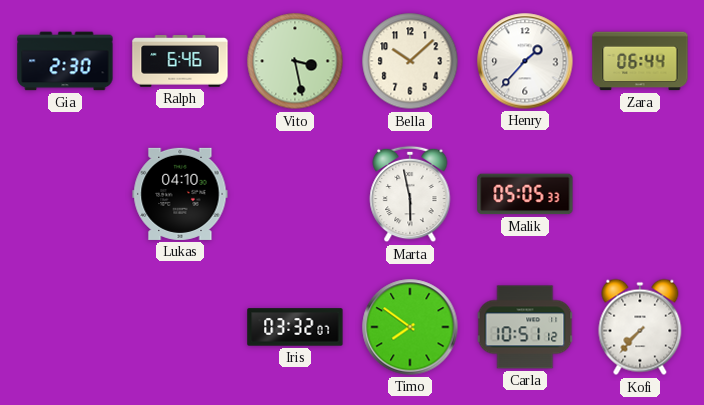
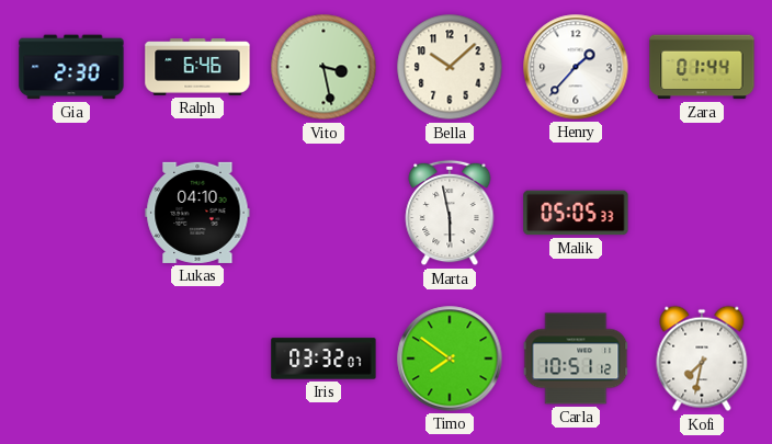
Zara: 06:44 -> 01:44 (702, 67)
Kofi: 7:37 -> 7:32 (702, 358)
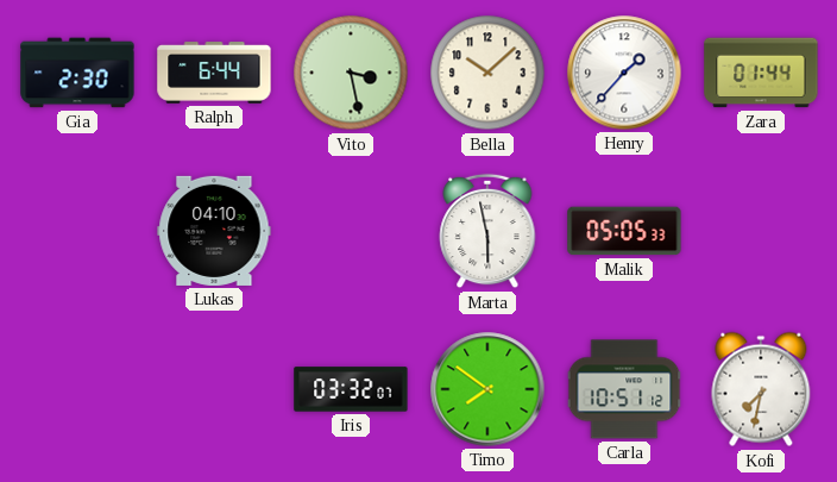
Ralph: 6:46 -> 6:44 (214, 73)
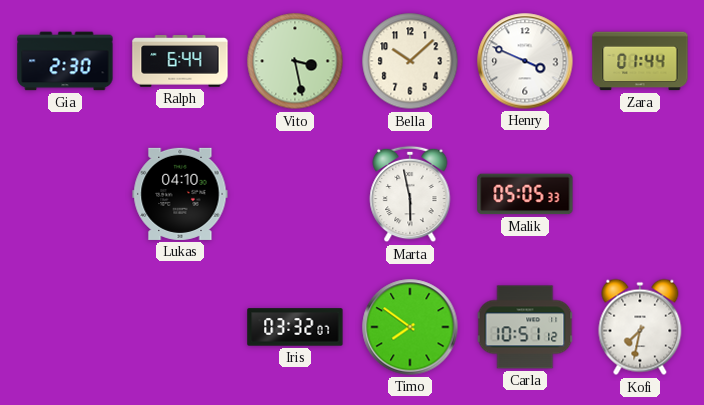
Henry: 1:37 -> 3:49 (525, 61)
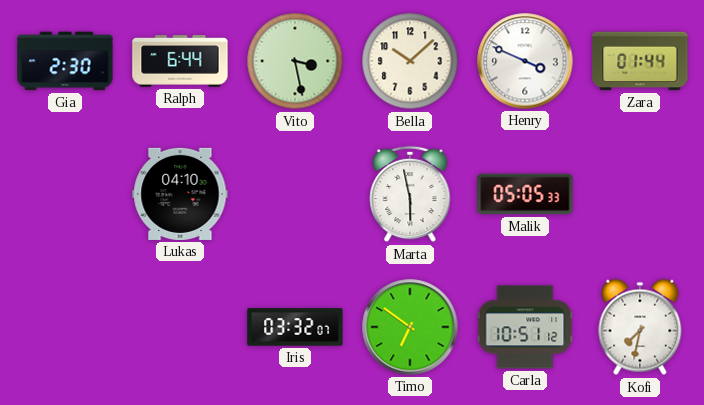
Timo: 7:51 -> 6:51 (410, 327)
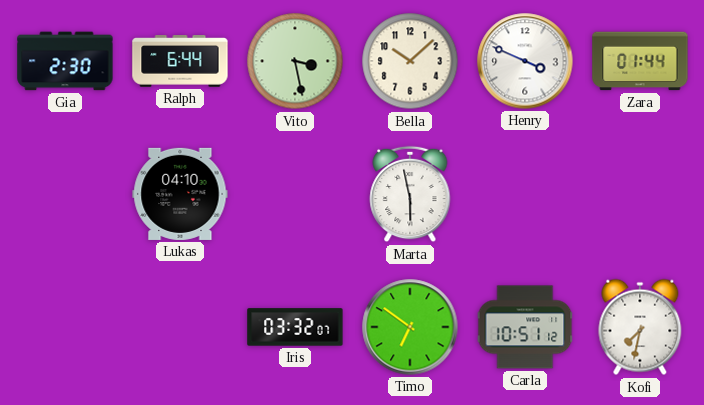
Malik: 05:05 -> none (525, 194)
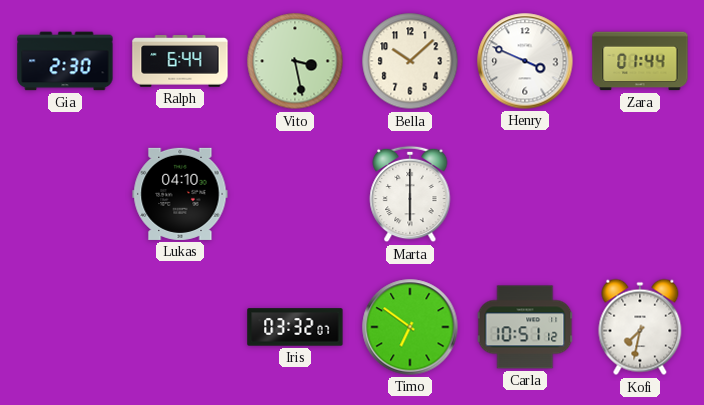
Marta: 5:58 -> 6:00 (410, 194)
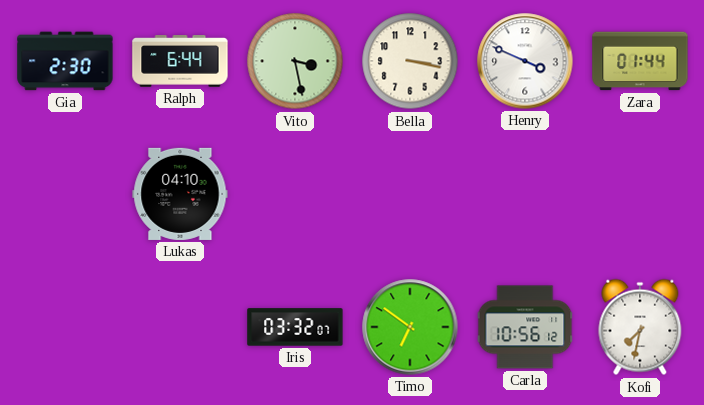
Bella: 10:08 -> 3:17 (410, 61)
Marta: 6:00 -> none (410, 194)
Carla: 10:51 -> 10:56 (525, 327)
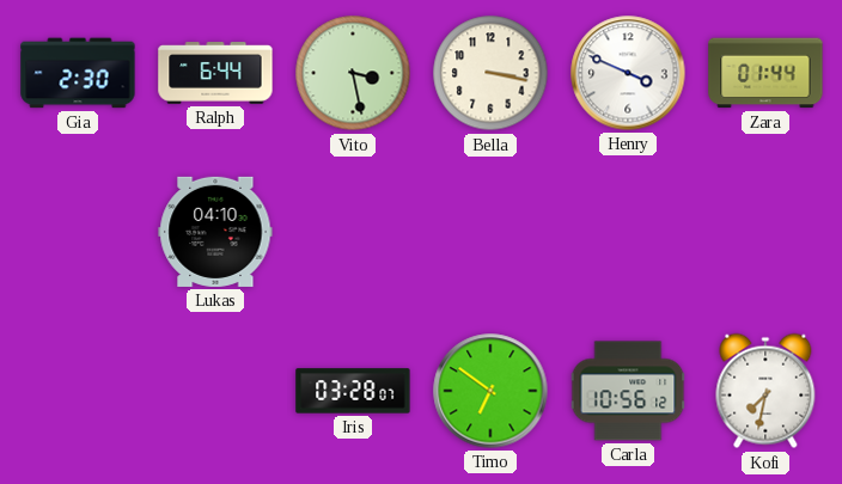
Iris: 03:32 -> 03:28 (353, 391)
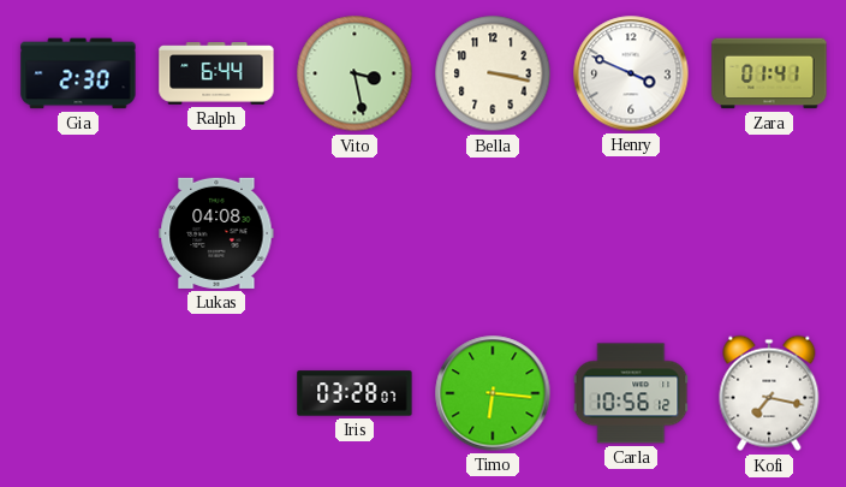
Zara: 01:44 -> 01:41 (769, 73)
Lukas: 04:10 -> 04:08 (216, 233)
Timo: 6:51 -> 6:16 (493, 393)
Kofi: 7:32 -> 7:17 (769, 393)
